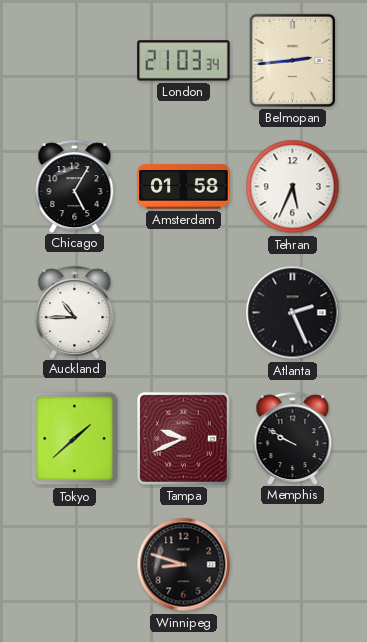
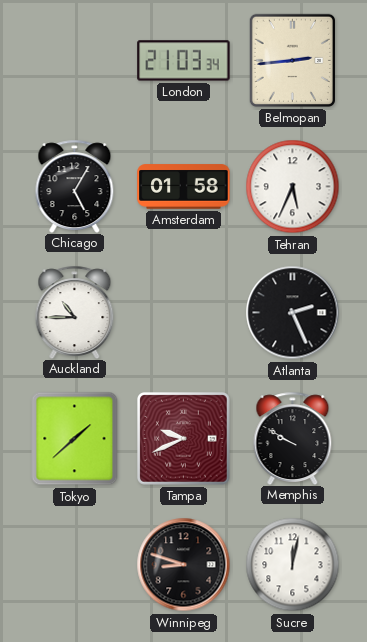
Sucre: none -> 12:02 (293, 565)
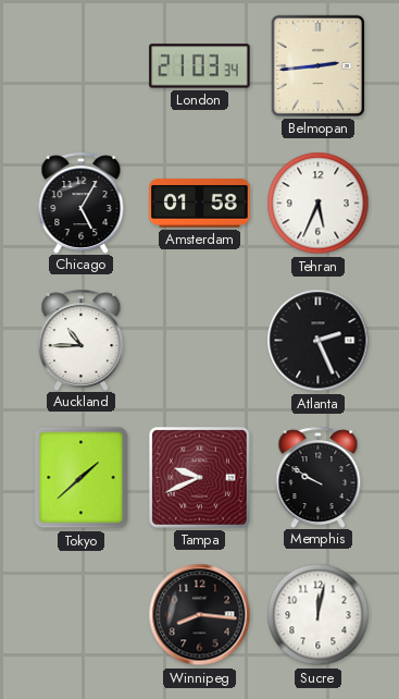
Winnipeg: 8:48 -> 8:16 (200, 615)
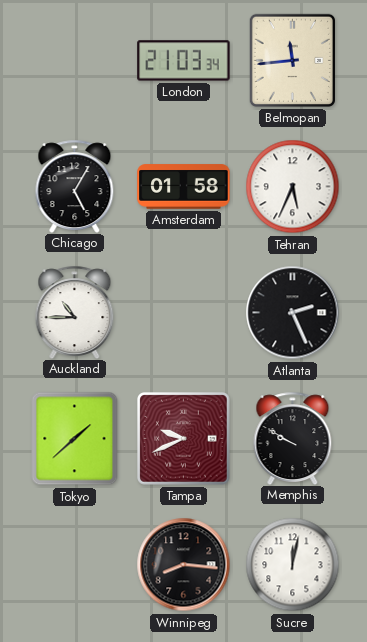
Belmopan: 2:44 -> 11:44 (292, 60)
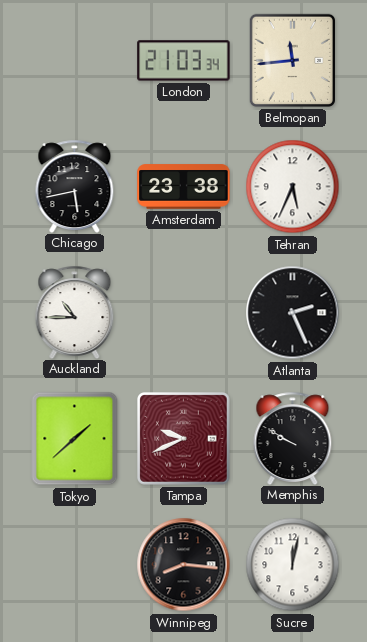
Chicago: 5:05 -> 5:43 (75, 186)
Amsterdam: 01:58 -> 23:38 (184, 187)
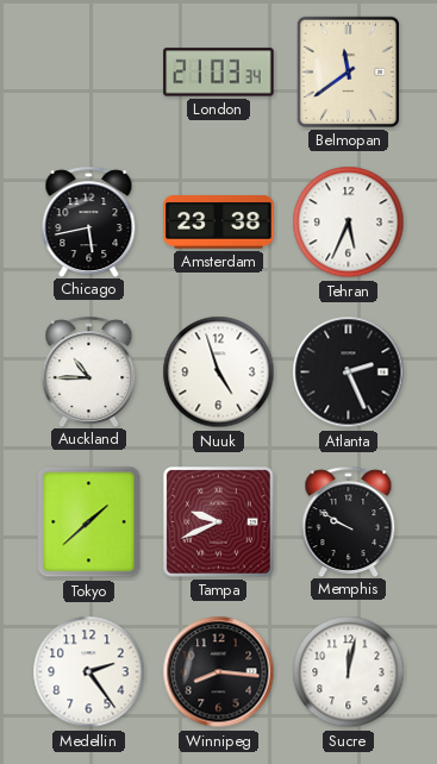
Belmopan: 11:44 -> 11:39 (348, 71)
Nuuk: none -> 4:57 (219, 372)
Medellin: none -> 2:24 (89, 672)
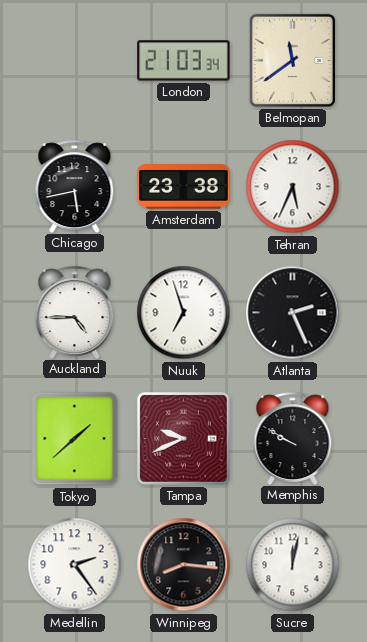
Auckland: 10:45 -> 4:45 (75, 312)
Nuuk: 4:57 -> 6:57 (184, 313)
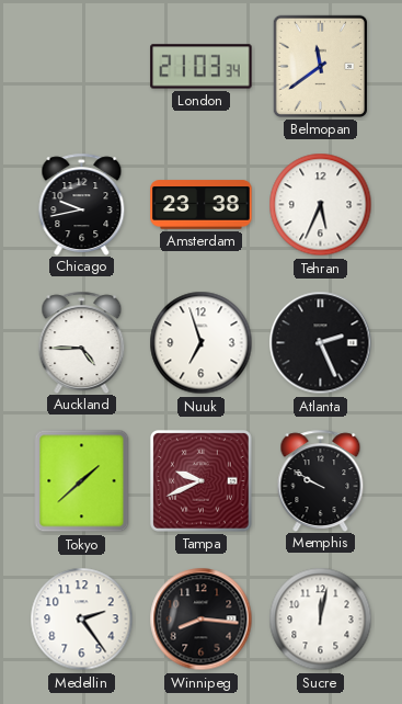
Chicago: 5:43 -> 9:43 (82, 204)
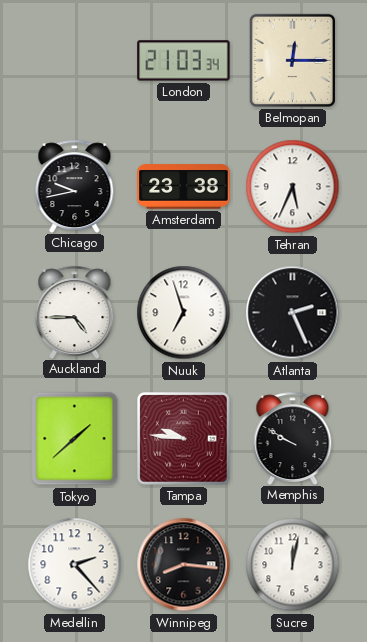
Belmopan: 11:39 -> 12:15 (292, 60)
Tampa: 9:41 -> 9:46 (184, 439)
Medellin: 2:24 -> 2:23 (75, 565)
